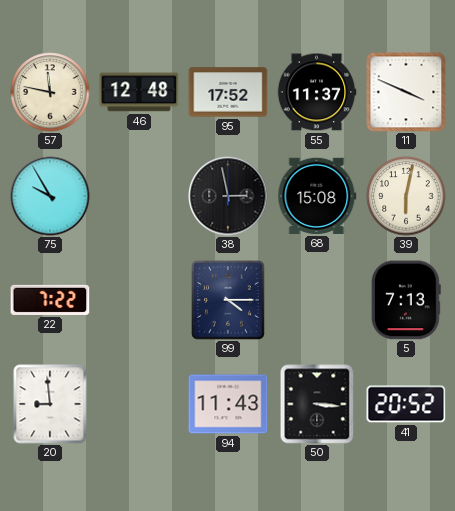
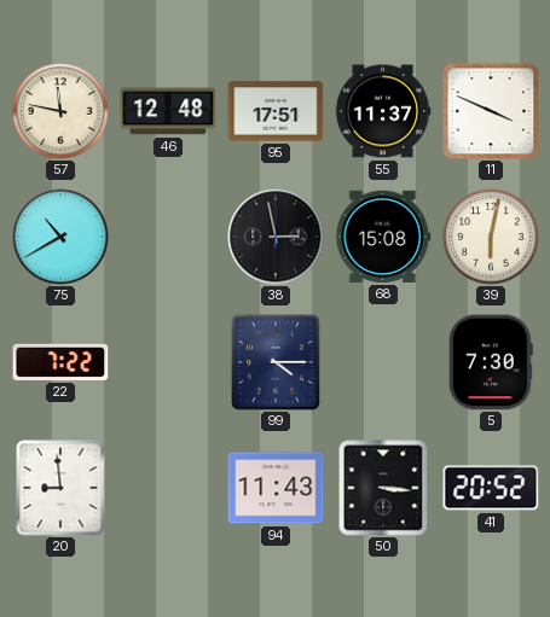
95: 17:52 -> 17:51 (276, 111)
75: 9:55 -> 10:40 (60, 237)
5: 7:13 -> 7:30 (491, 362)
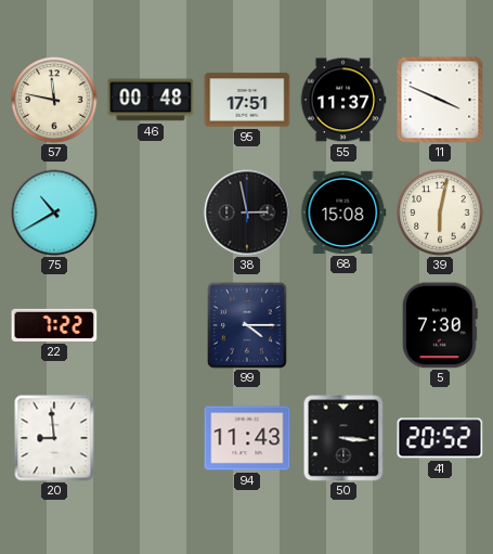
46: 12:48 -> 00:48 (151, 100)
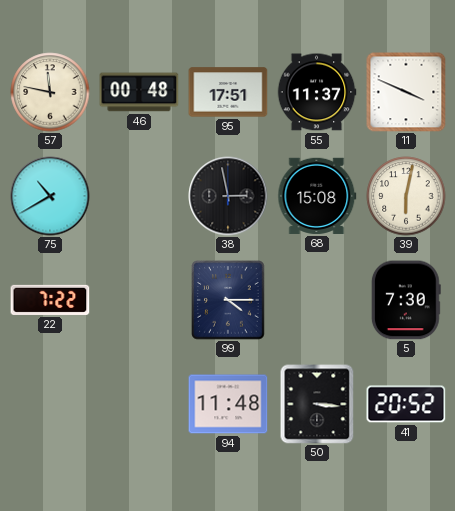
20: 8:59 -> none (54, 438)
94: 11:43 -> 11:48 (228, 404)
